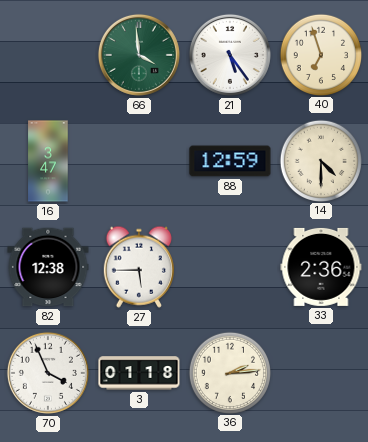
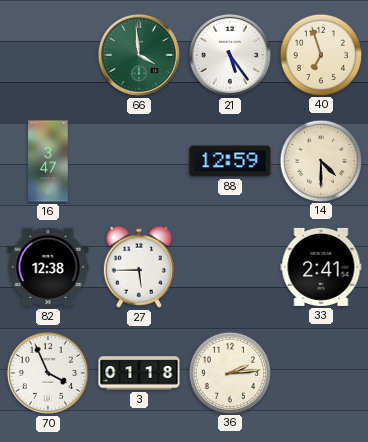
33: 2:36 -> 2:41 (321, 267)
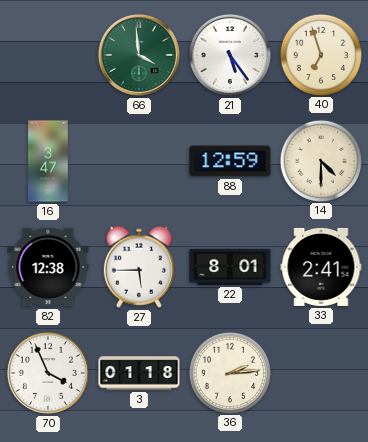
22: none -> 8:01 (230, 267)
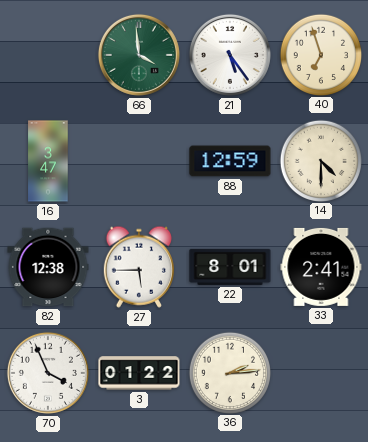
3: 01:18 -> 01:22 (139, 373)
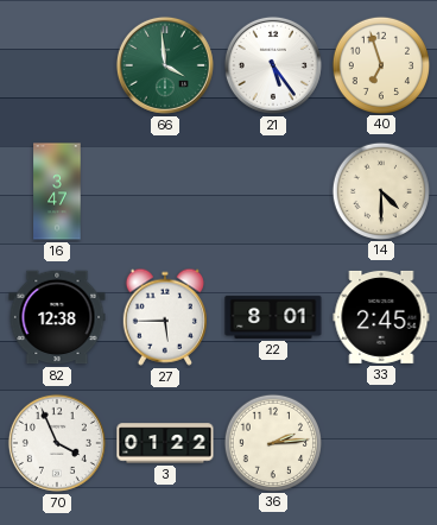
88: 12:59 -> none (230, 161)
33: 2:41 -> 2:45 (381, 317)
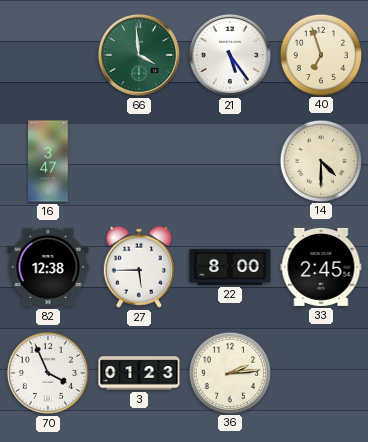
22: 8:01 -> 8:00 (230, 267)
3: 01:22 -> 01:23 (139, 373)
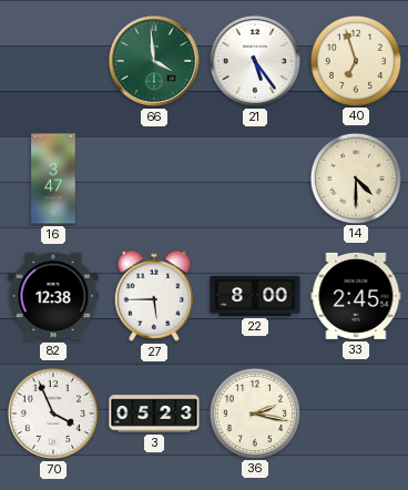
3: 01:23 -> 05:23 (154, 414)
36: 2:14 -> 2:17 (254, 412)
